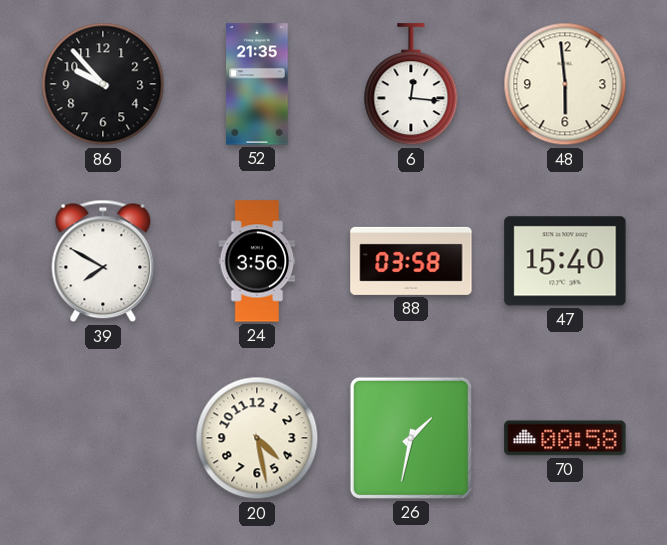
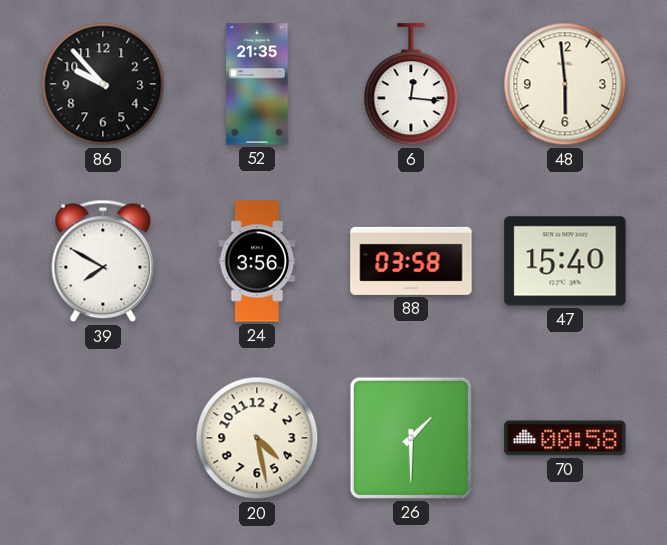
26: 1:32 -> 1:30 (411, 438)
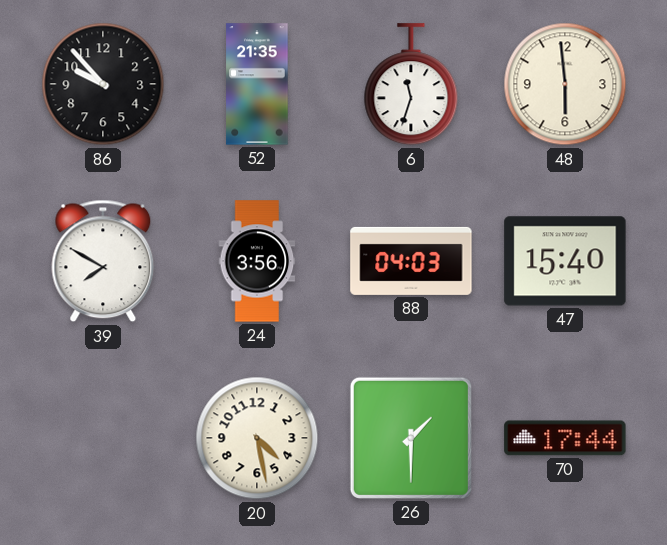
6: 12:16 -> 11:33 (411, 85)
88: 03:58 -> 04:03 (411, 261)
70: 00:58 -> 17:44 (565, 438)
